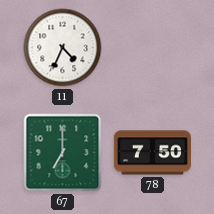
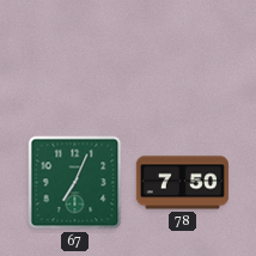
11: 4:34 -> none (63, 48)
67: 7:00 -> 7:04 (75, 183)
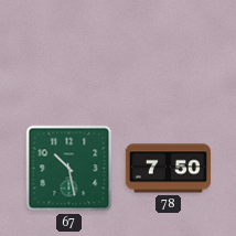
67: 7:04 -> 10:28 (69, 169)
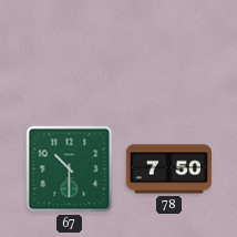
67: 10:28 -> 10:30 (70, 169)
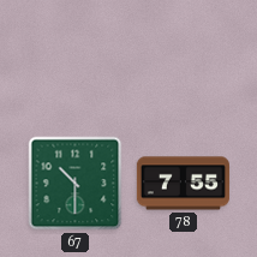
78: 7:50 -> 7:55 (183, 184)
